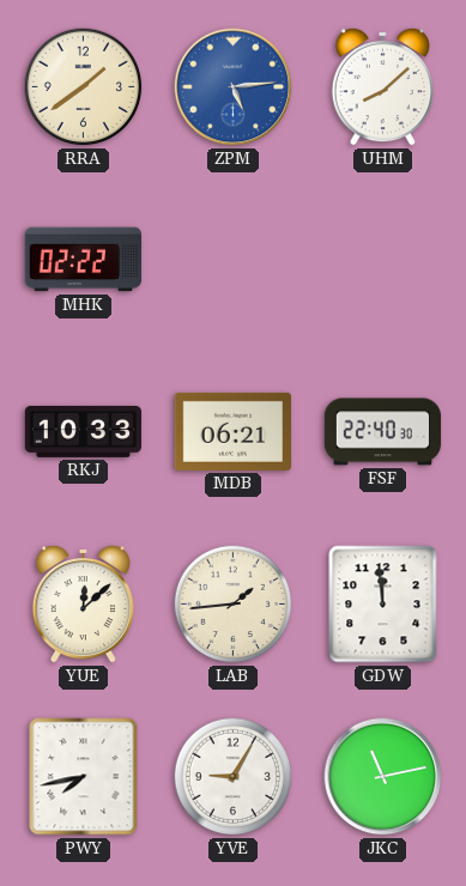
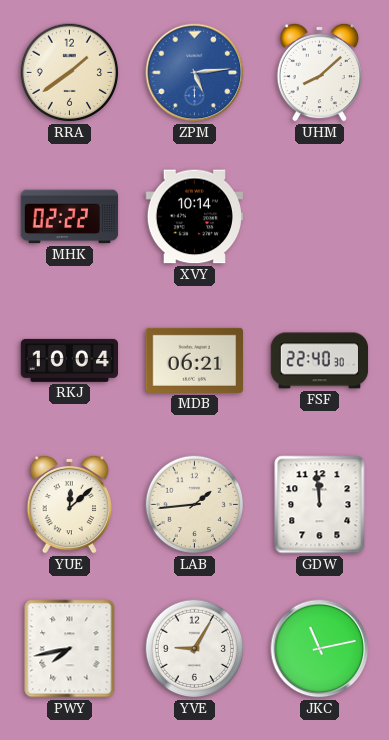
XVY: none -> 10:14 (194, 217)
RKJ: 10:33 -> 10:04 (70, 360)
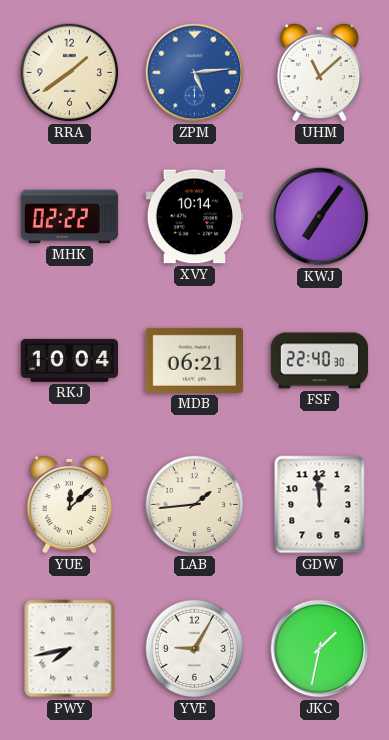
UHM: 8:08 -> 11:08 (319, 72)
KWJ: none -> 7:06 (320, 217)
JKC: 11:13 -> 1:32 (320, 649)
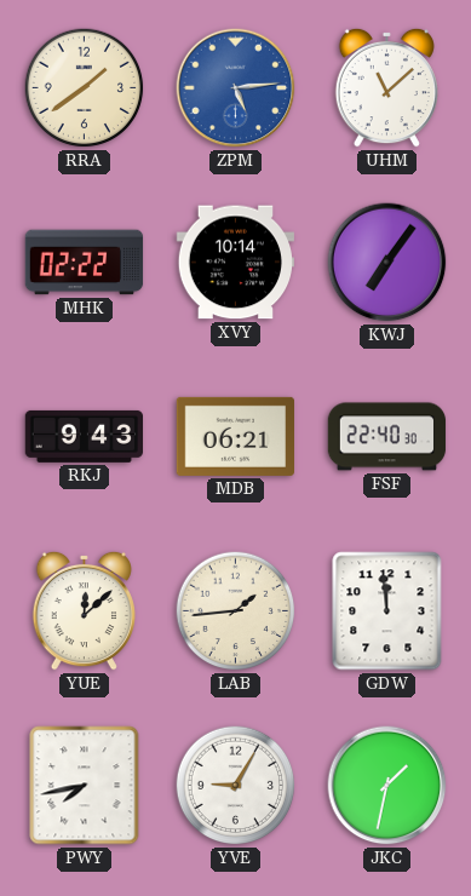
RKJ: 10:04 -> 9:43 (85, 436)
